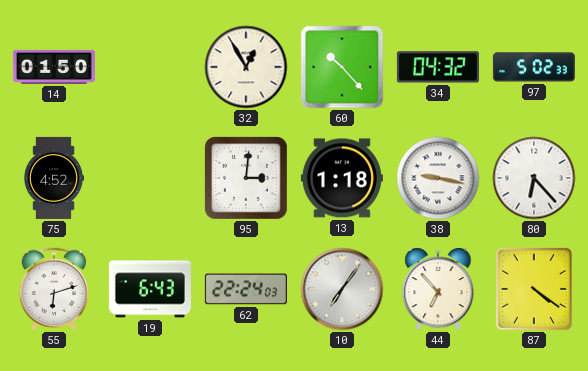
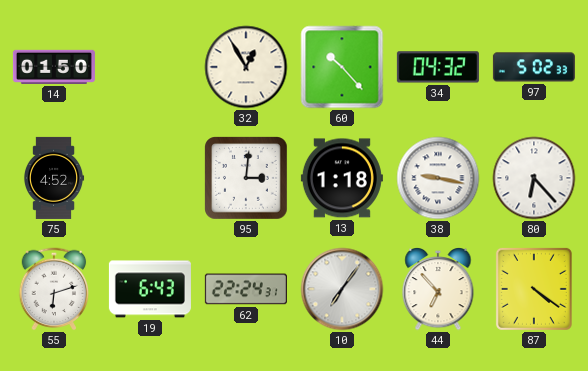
62: 22:24:03 -> 22:24:31 (246, 289)
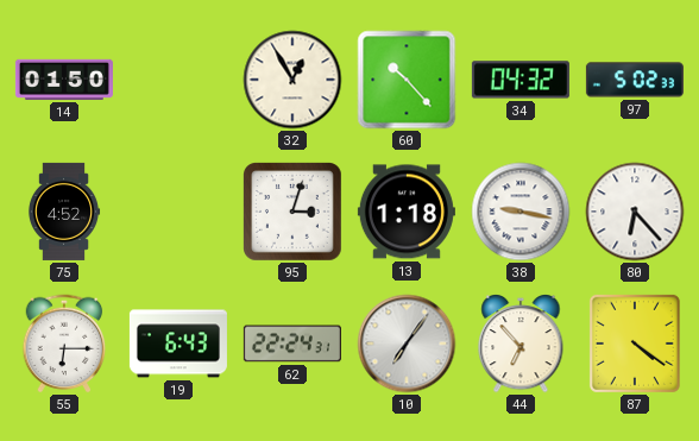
95: 3:01 -> 3:03 (292, 212)
55: 6:12 -> 6:15 (64, 344)
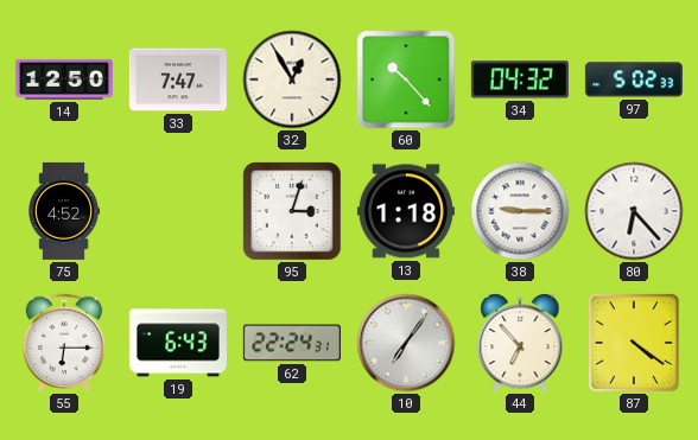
14: 01:50 -> 12:50 (64, 79)
33: none -> 7:47 (178, 79)
38: 9:17 -> 9:15 (520, 211)
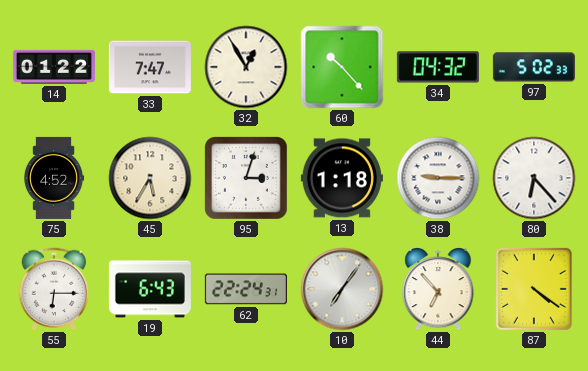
14: 12:50 -> 01:22 (54, 67)
45: none -> 5:35 (150, 178)
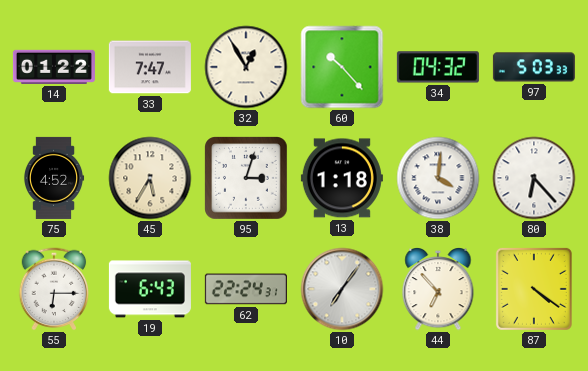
97: 5:02 -> 5:03 (534, 67)
38: 9:15 -> 4:01 (438, 178)
